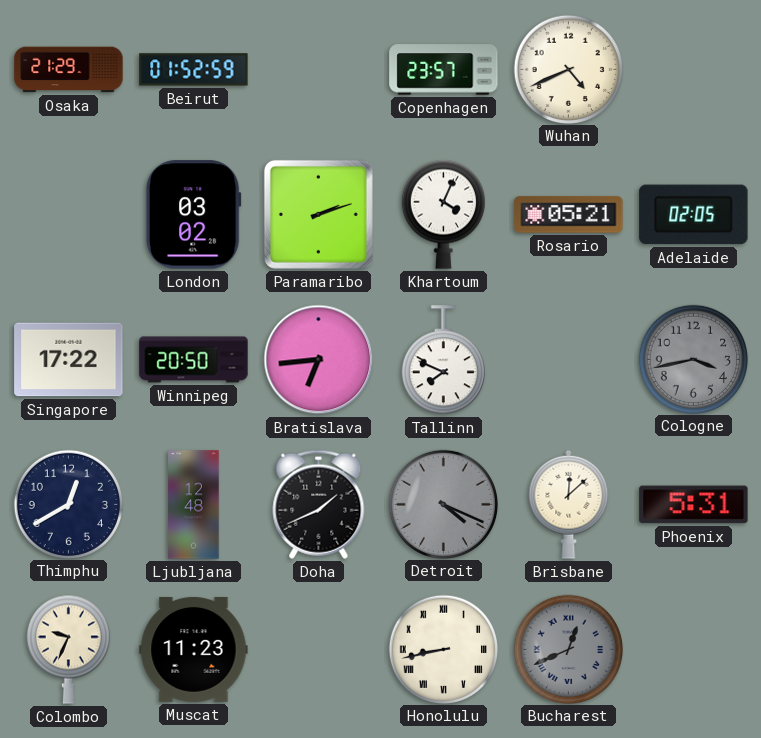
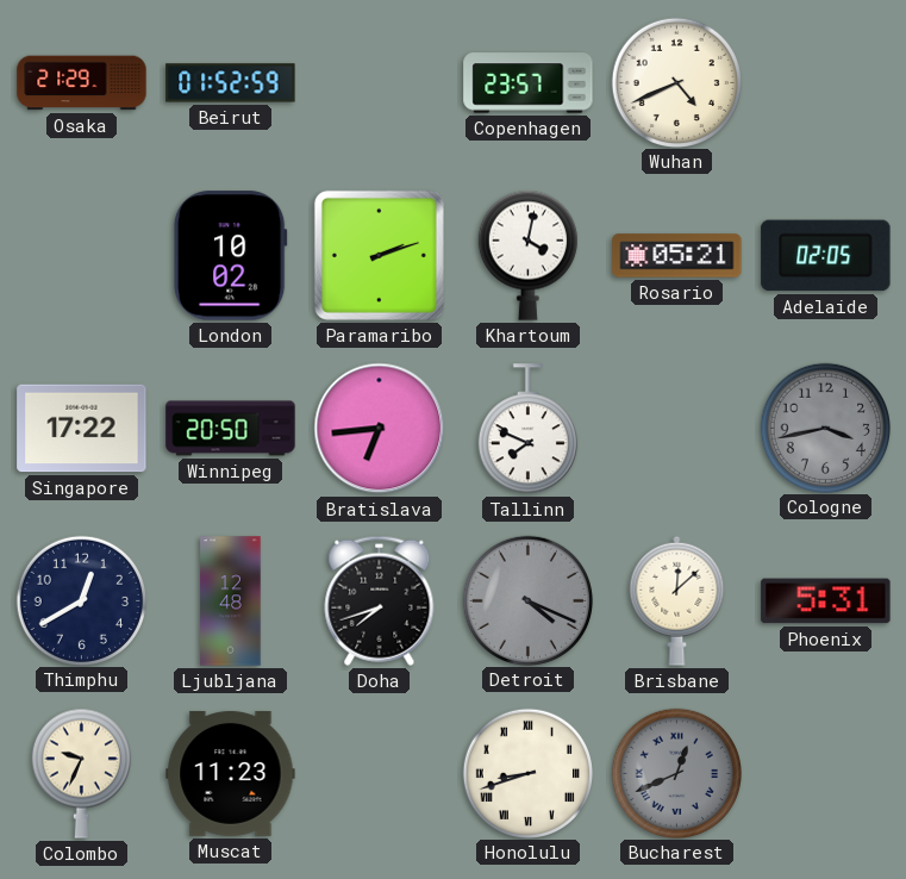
London: 03:02 -> 10:02 (230, 256)
Khartoum: 4:04 -> 4:02 (527, 255)
Doha: 1:41 -> 7:42 (380, 600)
Honolulu: 8:43 -> 8:42 (527, 773)
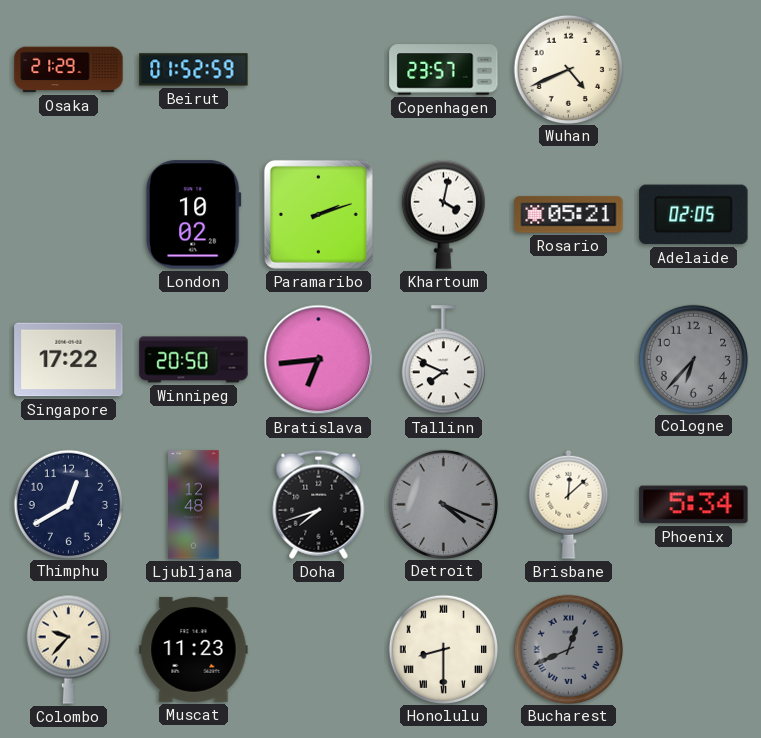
Cologne: 3:43 -> 6:37 (693, 359)
Phoenix: 5:31 -> 5:34 (694, 505)
Colombo: 9:34 -> 9:37 (68, 649)
Honolulu: 8:42 -> 8:30 (443, 649)
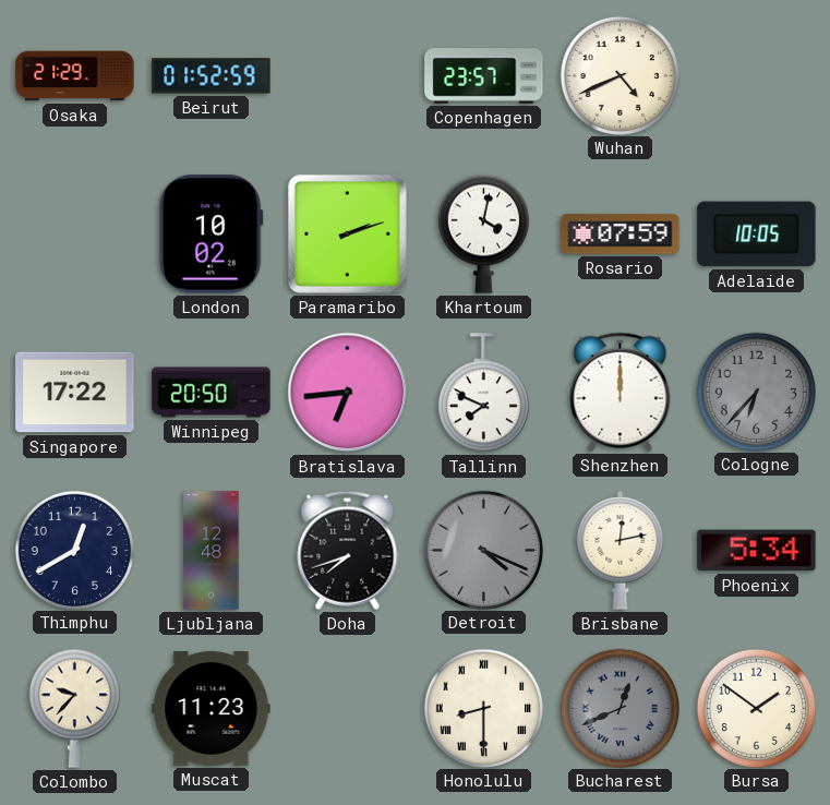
Rosario: 05:21 -> 07:59 (621, 235)
Adelaide: 02:05 -> 10:05 (757, 235)
Shenzhen: none -> 12:00 (621, 392)
Brisbane: 12:08 -> 12:13 (621, 550)
Bursa: none -> 1:51 (756, 708)
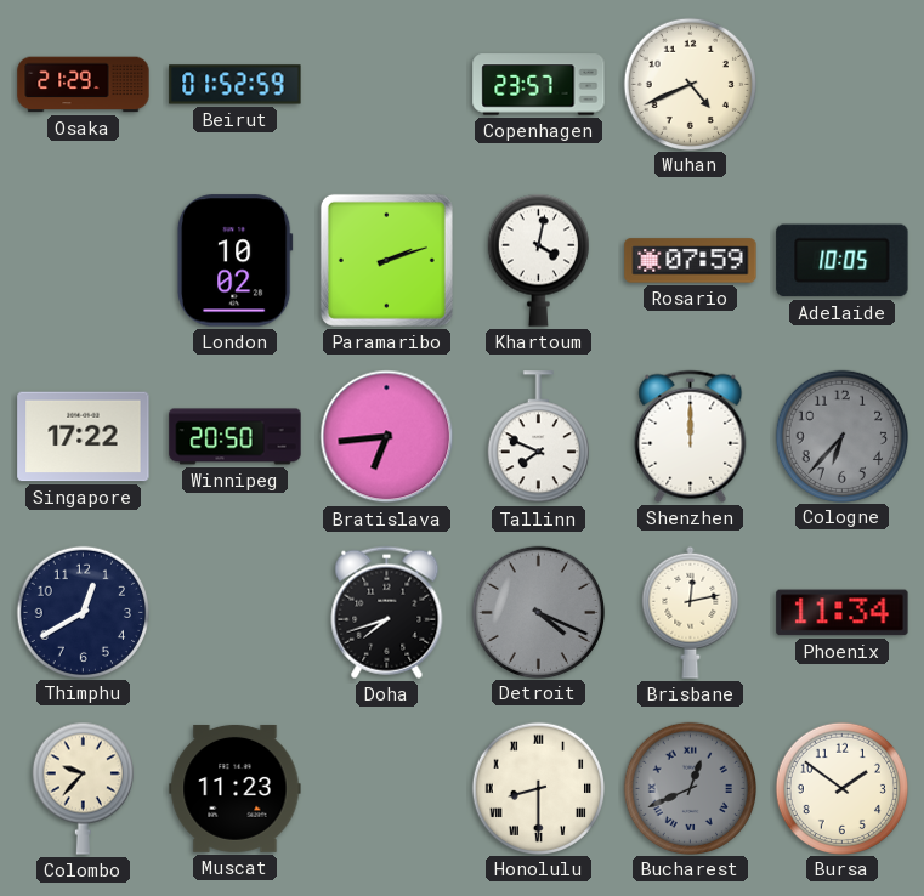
Ljubljana: 12:48 -> none (212, 551)
Phoenix: 5:34 -> 11:34 (843, 613)
